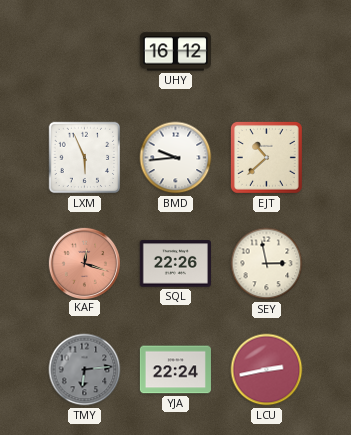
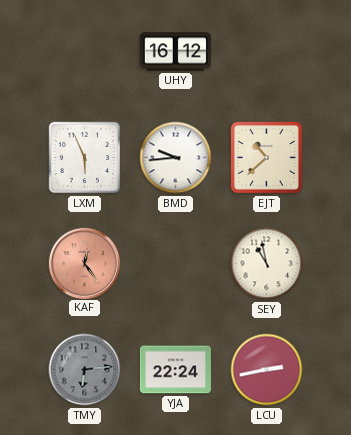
KAF: 12:18 -> 12:24 (84, 263)
SQL: 22:26 -> none (175, 264)
SEY: 2:58 -> 10:58 (267, 264)
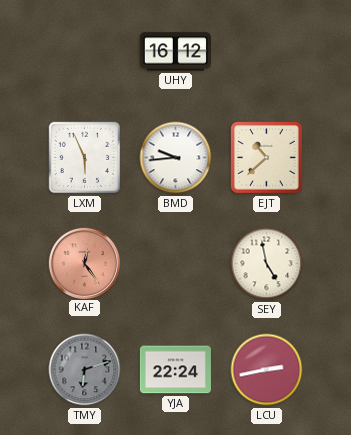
SEY: 10:58 -> 4:58 (267, 264)
TMY: 6:14 -> 6:12 (85, 370)
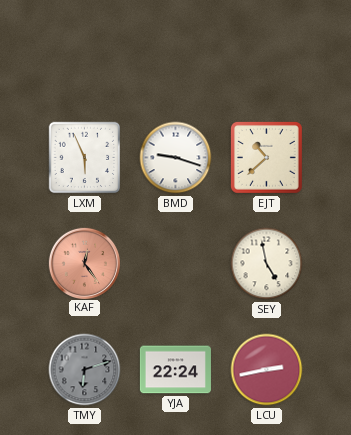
UHY: 16:12 -> none (175, 52)
BMD: 9:44 -> 9:18 (176, 158)
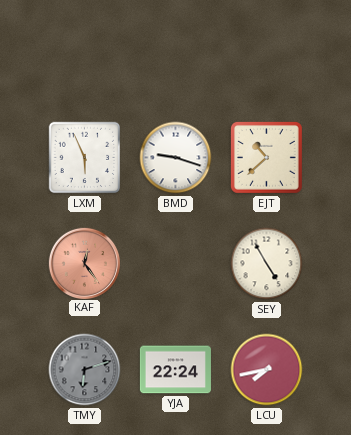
SEY: 4:58 -> 4:55 (267, 264)
LCU: 2:43 -> 7:43 (267, 370)
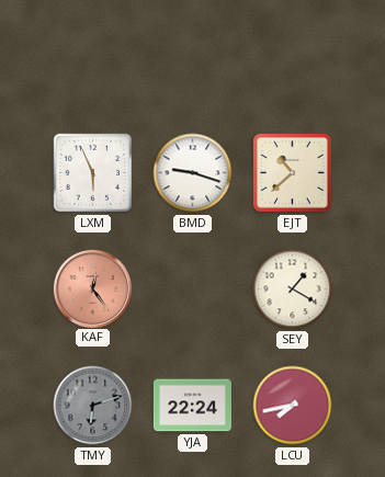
SEY: 4:55 -> 1:20 (293, 289)
